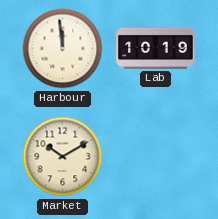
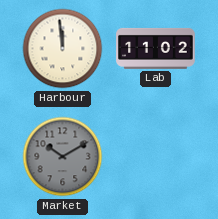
Lab: 10:19 -> 11:02 (156, 48)
Market dial: cream -> grey (63, 157)
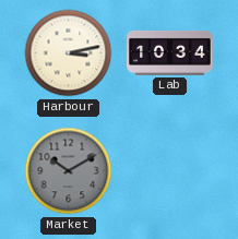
Harbour: 11:59 -> 3:13 (69, 53)
Lab: 11:02 -> 10:34 (170, 52)
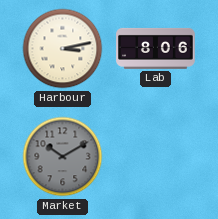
Lab: 10:34 -> 8:06 (156, 48)
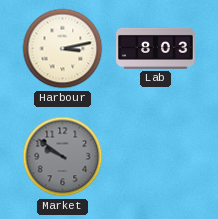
Lab: 8:06 -> 8:03 (156, 48)
Market: 10:10 -> 9:51 (63, 157)
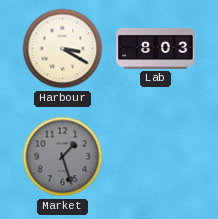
Harbour: 3:13 -> 3:20 (63, 49)
Market: 9:51 -> 1:27 (63, 157)
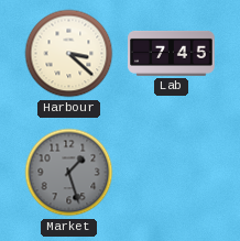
Harbour: 3:20 -> 3:22 (69, 54)
Lab: 8:03 -> 7:45 (172, 53)
